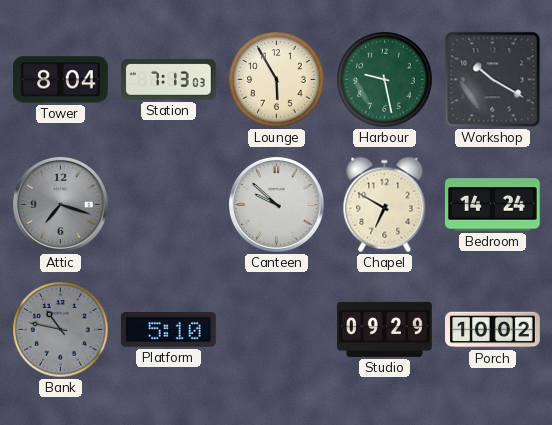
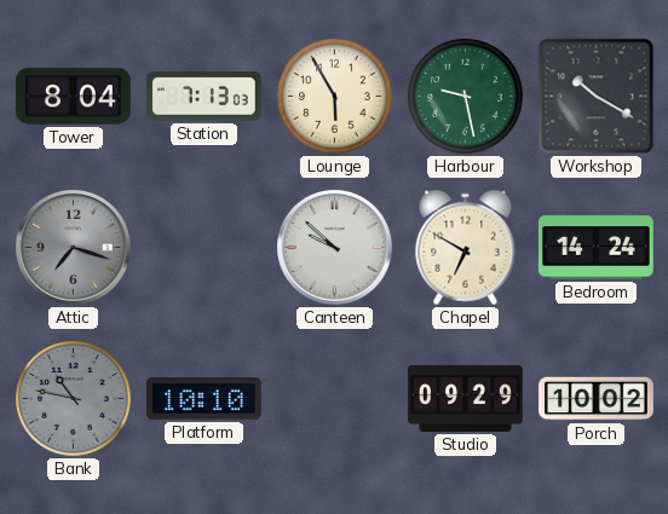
Platform: 5:10 -> 10:10 (203, 399)
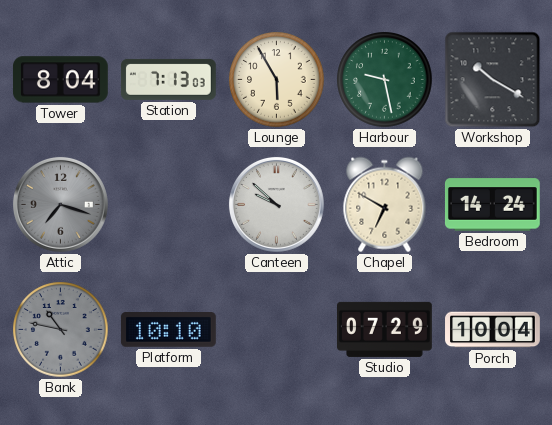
Studio: 09:29 -> 07:29 (385, 329)
Porch: 10:02 -> 10:04 (493, 330)
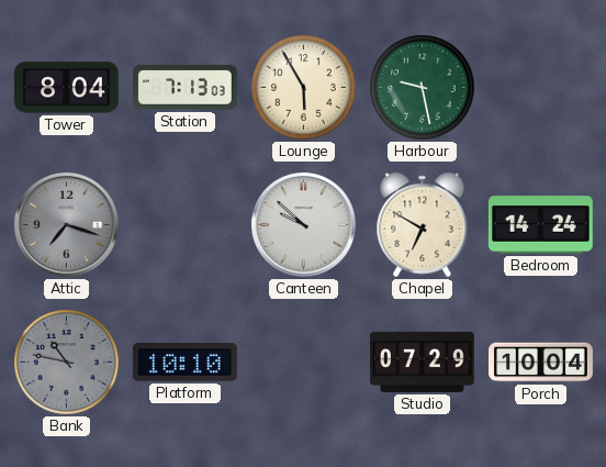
Workshop: 10:20 -> none (493, 80)
